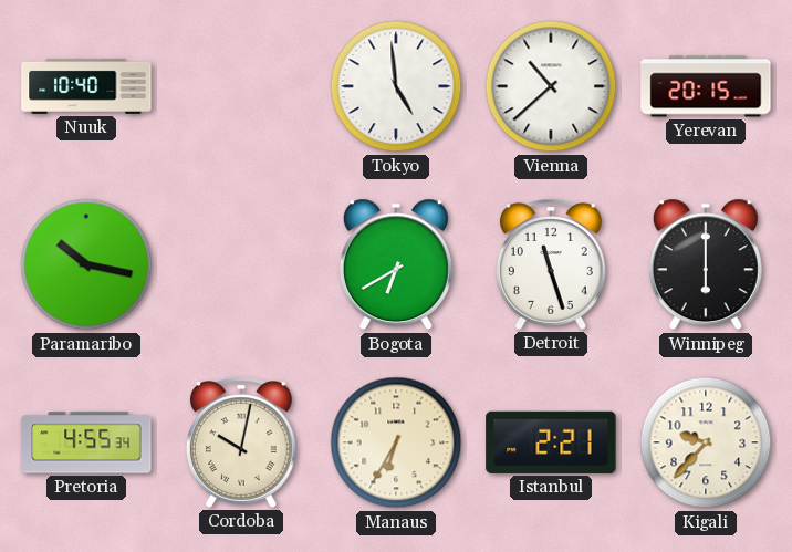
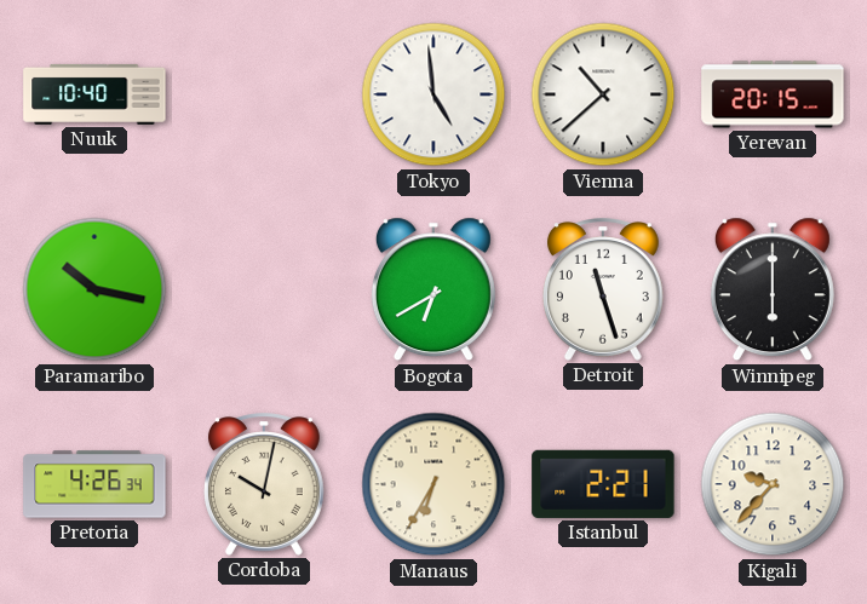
Pretoria: 4:55 -> 4:26 (94, 484)
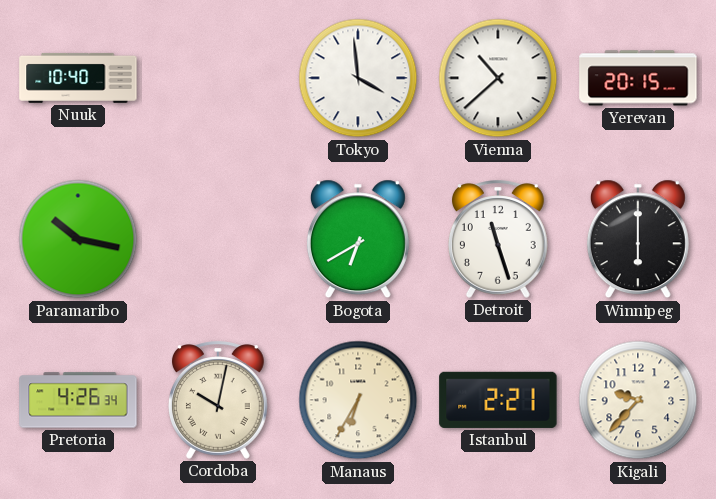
Tokyo: 4:59 -> 3:59 (358, 78)
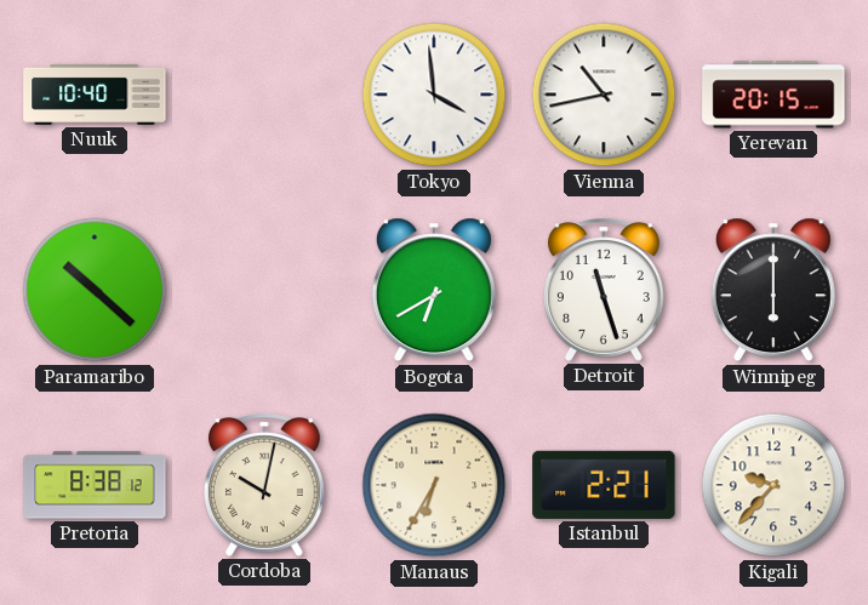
Vienna: 10:38 -> 10:43 (604, 95)
Paramaribo: 10:17 -> 10:22 (95, 290)
Pretoria: 4:26 -> 8:38 (95, 485)
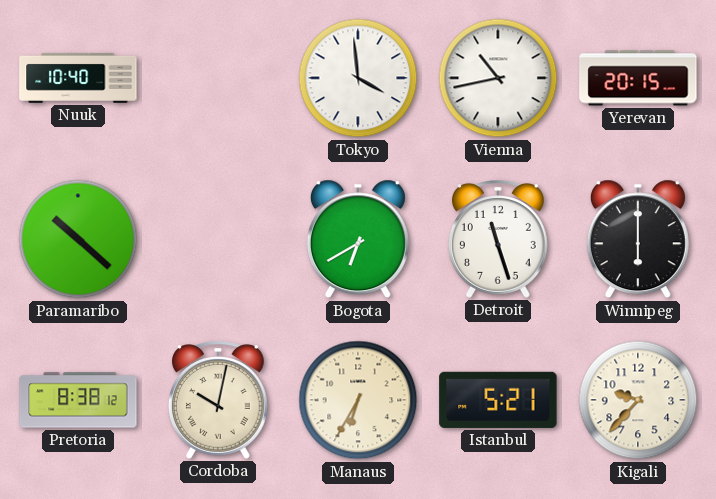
Istanbul: 2:21 -> 5:21 (498, 400)
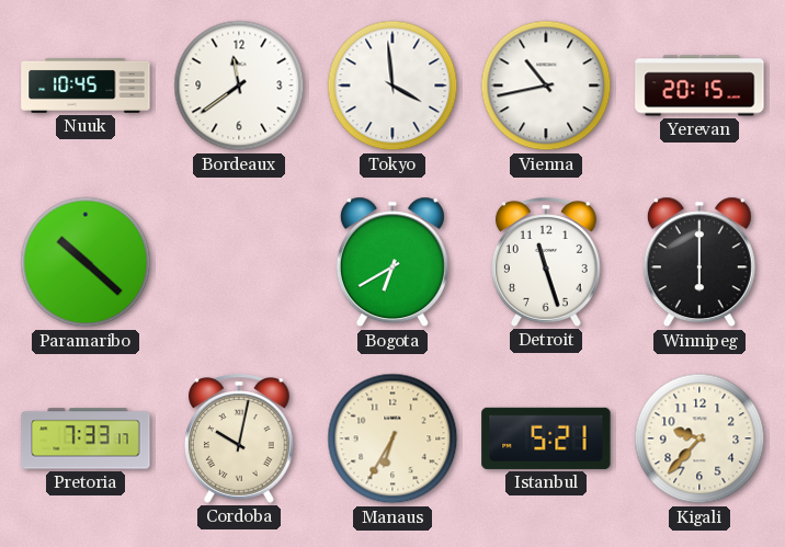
Nuuk: 10:40 -> 10:45 (86, 86)
Bordeaux: none -> 11:39 (239, 86)
Pretoria: 8:38 -> 7:33 (86, 438)
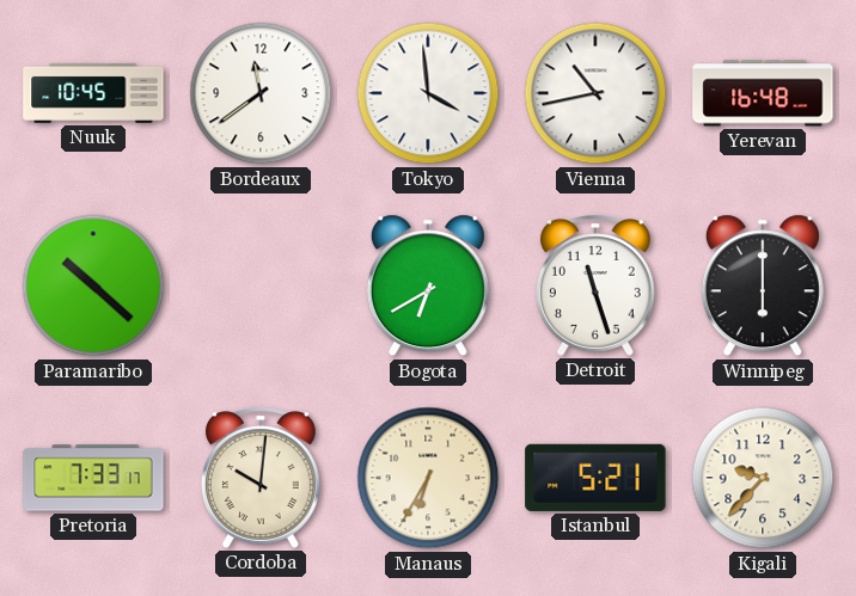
Yerevan: 20:15 -> 16:48 (763, 93)
Cordoba: 10:02 -> 10:01 (261, 478)
